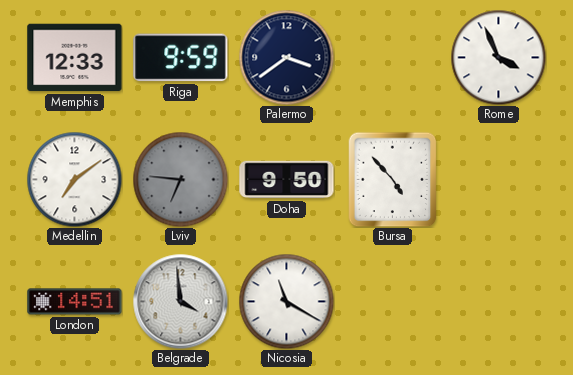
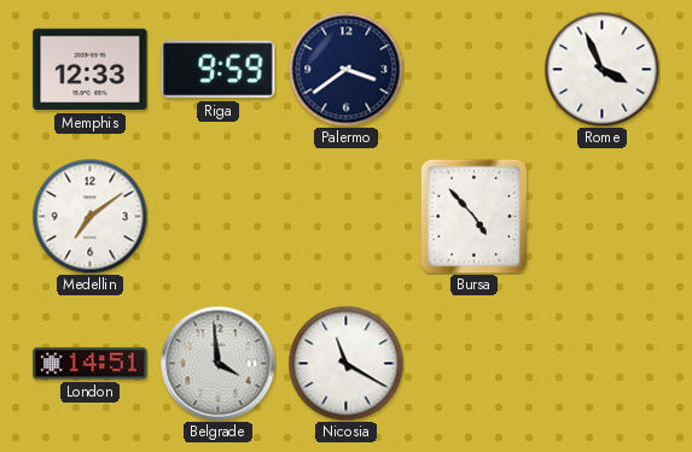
Lviv: 6:46 -> none (180, 179)
Doha: 9:50 -> none (287, 180)
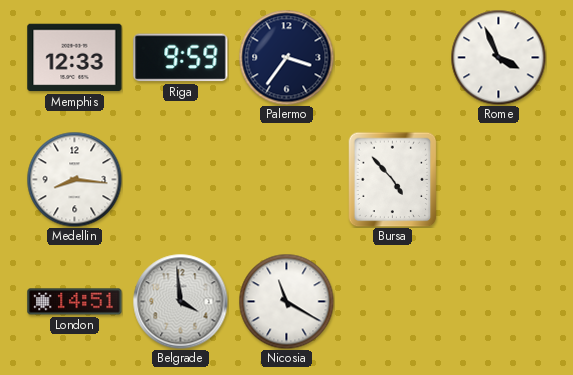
Palermo: 3:39 -> 3:36 (286, 57)
Medellin: 7:09 -> 8:16 (74, 179)
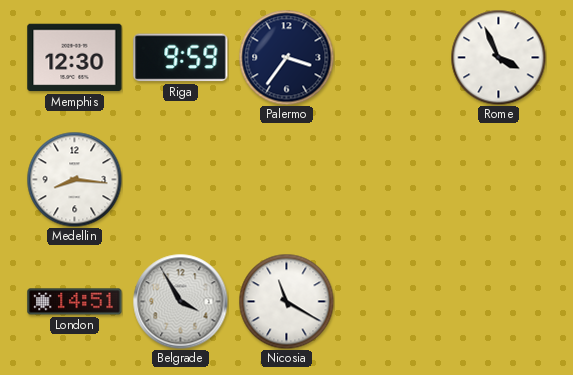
Memphis: 12:33 -> 12:30 (75, 58)
Bursa: 4:53 -> none (393, 179)
Belgrade: 3:59 -> 3:55 (180, 301)
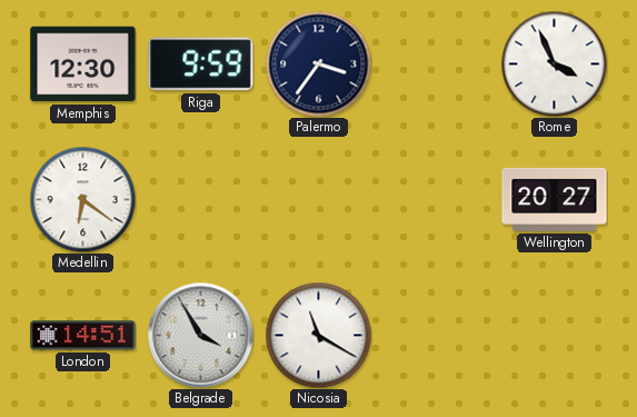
Medellin: 8:16 -> 6:21 (82, 199)
Wellington: none -> 20:27 (555, 199)
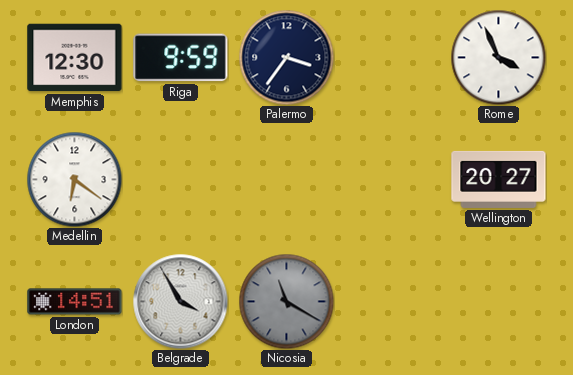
Nicosia dial: white -> grey (286, 301)
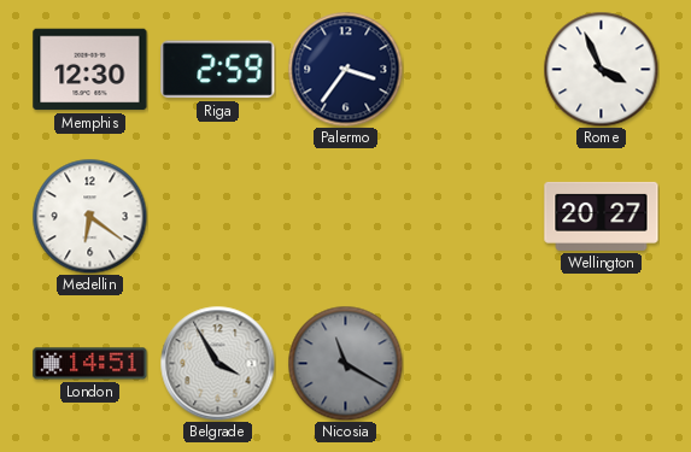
Riga: 9:59 -> 2:59 (218, 70)
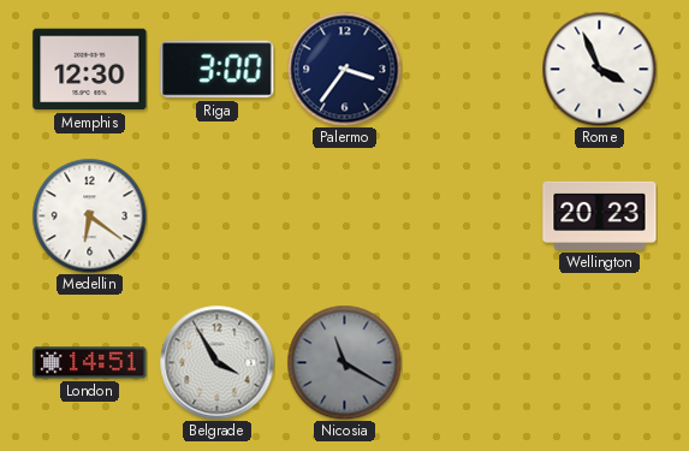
Riga: 2:59 -> 3:00 (218, 70)
Wellington: 20:27 -> 20:23 (600, 215)
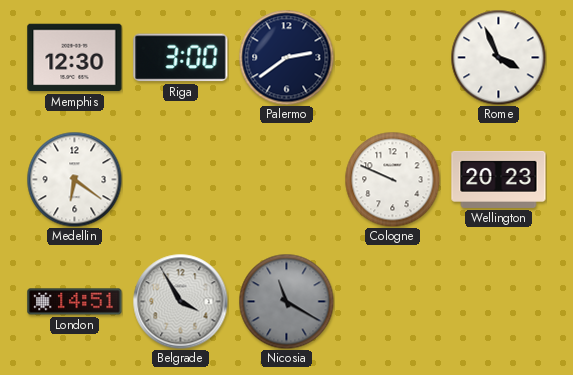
Palermo: 3:36 -> 2:39 (286, 57)
Cologne: none -> 9:49 (392, 179)
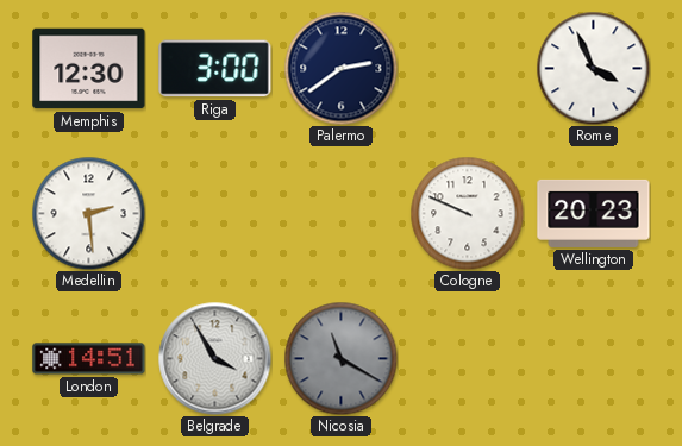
Medellin: 6:21 -> 2:29 (88, 213)
